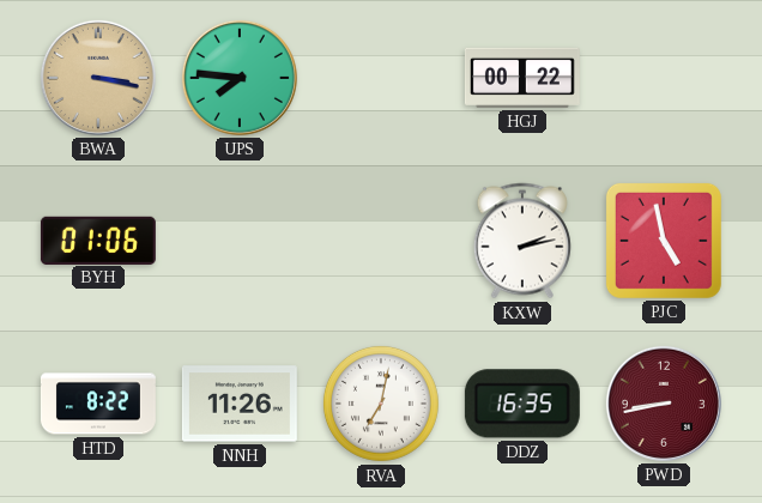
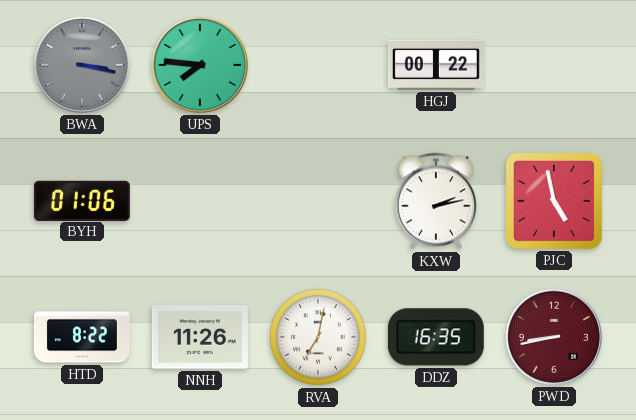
BWA dial: champagne -> grey (82, 65)
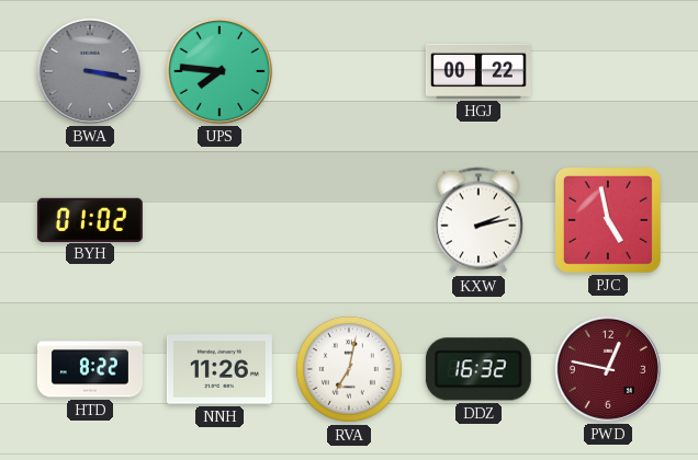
BYH: 01:06 -> 01:02 (90, 219)
DDZ: 16:35 -> 16:32 (479, 369)
PWD: 8:43 -> 12:47 (608, 369)
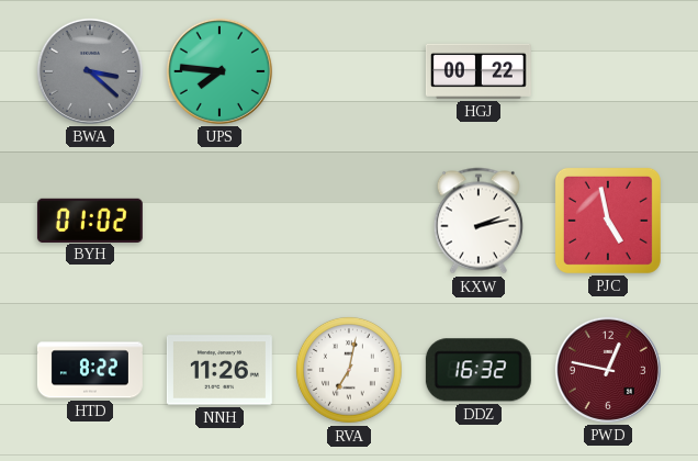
BWA: 3:17 -> 3:22 (90, 71)
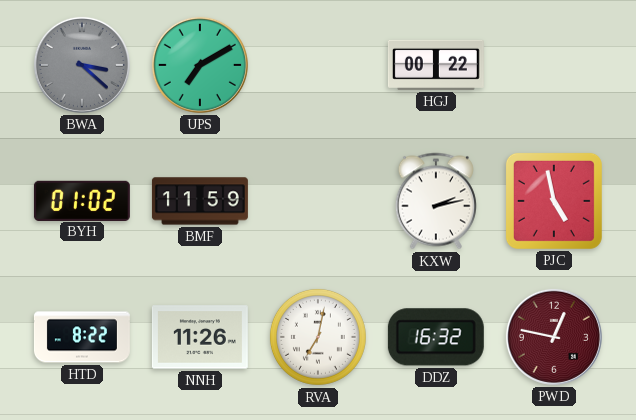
UPS: 7:46 -> 7:10 (200, 65)
BMF: none -> 11:59 (200, 201)
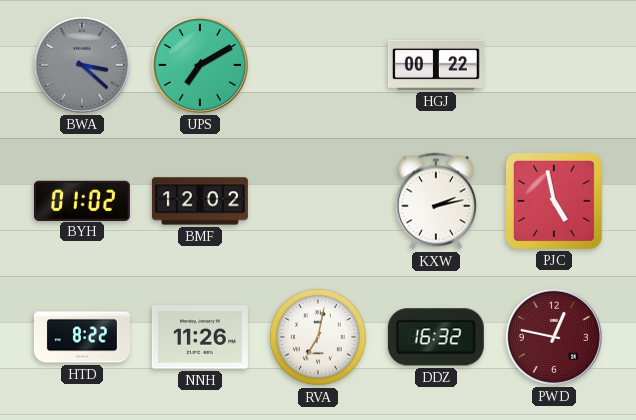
BMF: 11:59 -> 12:02 (200, 201)
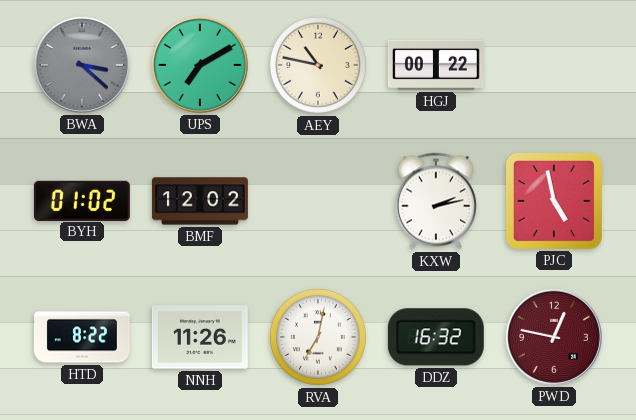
AEY: none -> 10:47 (318, 65)
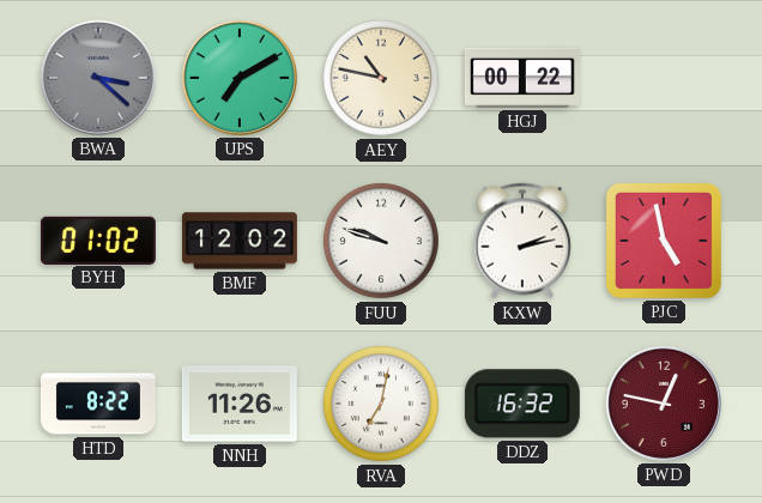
FUU: none -> 9:48 (381, 241)
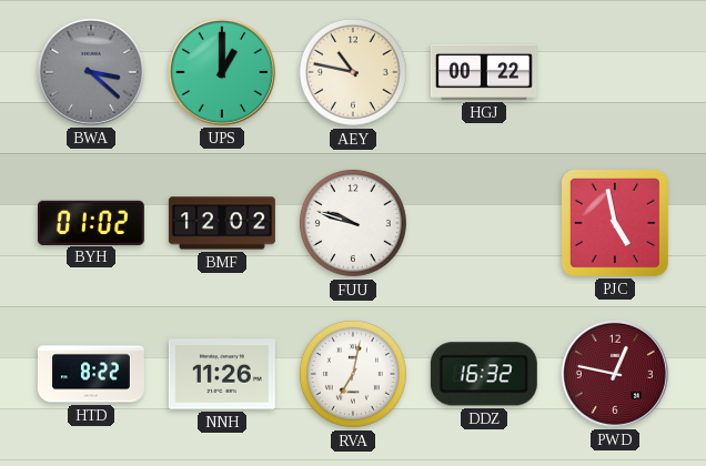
UPS: 7:10 -> 1:00 (222, 72)
KXW: 2:13 -> none (522, 241)
